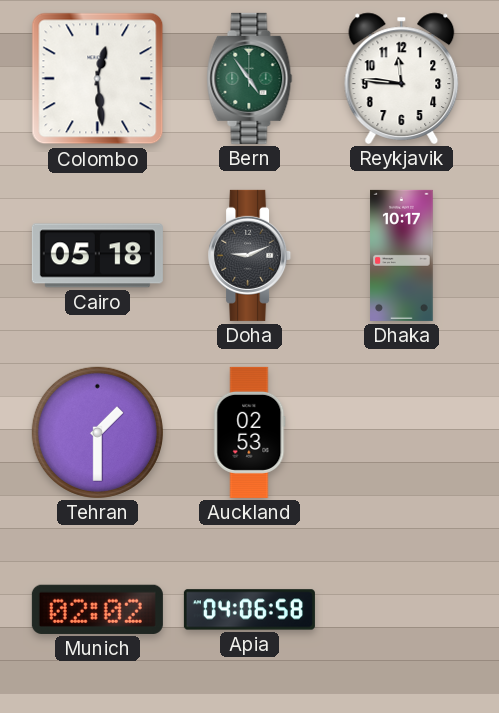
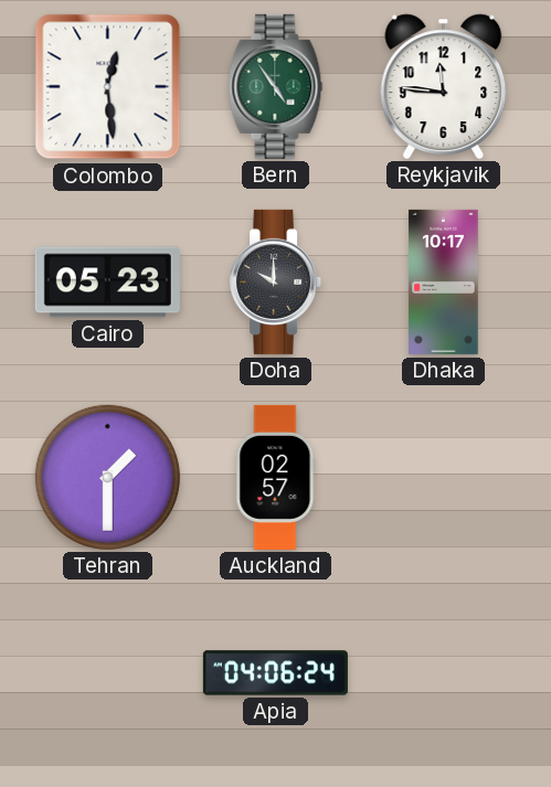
Cairo: 05:18 -> 05:23 (107, 283)
Doha: 9:11 -> 10:00 (276, 281)
Auckland: 02:53 -> 02:57 (276, 477)
Munich: 02:02 -> none (97, 609)
Apia: 04:06:58 -> 04:06:24 (275, 673)
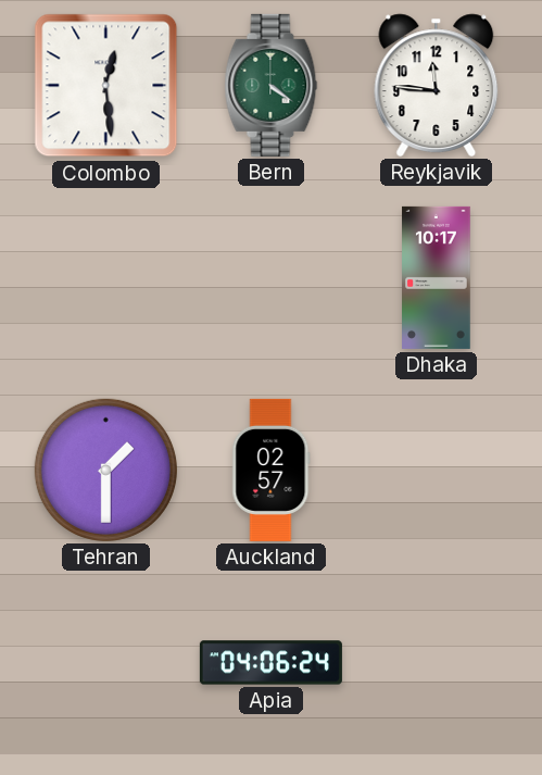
Bern: 4:54 -> 4:21 (272, 85)
Cairo: 05:23 -> none (107, 283)
Doha: 10:00 -> none (276, 281)
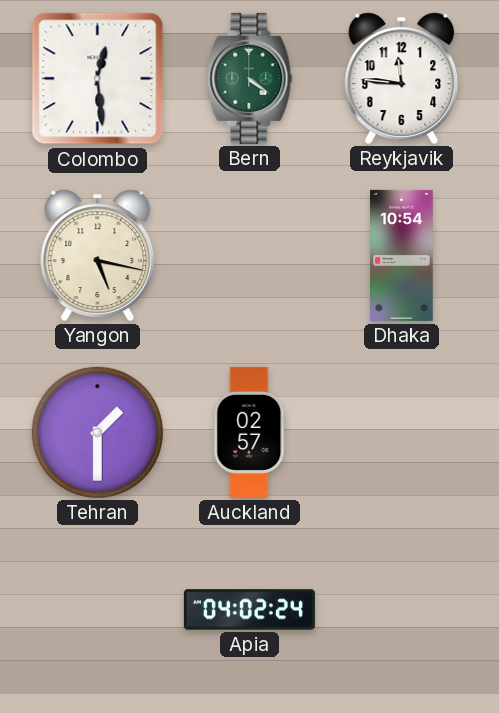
Yangon: none -> 5:17 (98, 255)
Dhaka: 10:17 -> 10:54 (402, 255)
Apia: 04:06 -> 04:02 (249, 610)
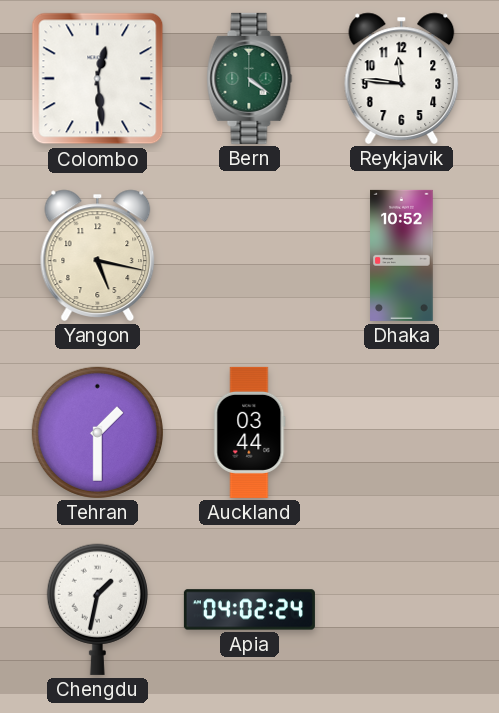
Dhaka: 10:54 -> 10:52 (402, 255)
Auckland: 02:57 -> 03:44 (250, 432)
Chengdu: none -> 1:32 (97, 609)
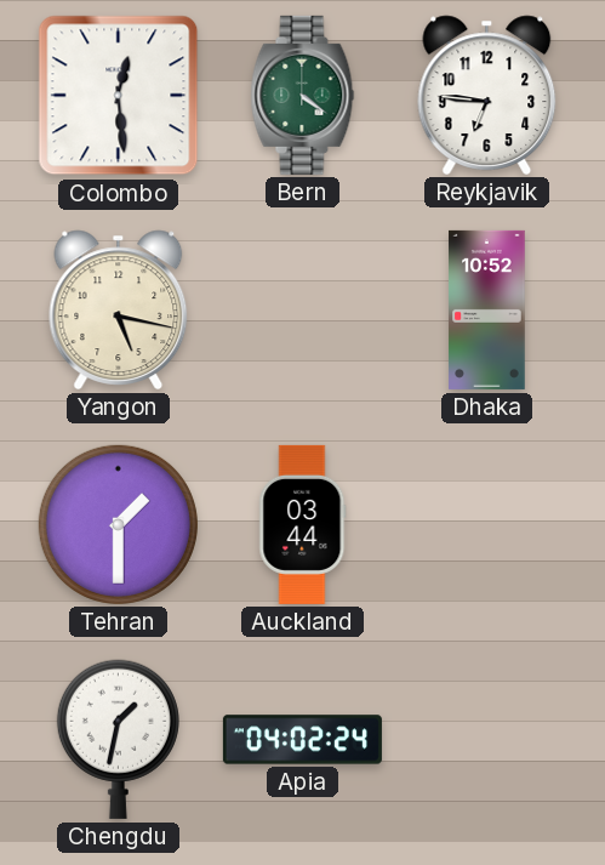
Reykjavik: 11:46 -> 6:46 (487, 95)
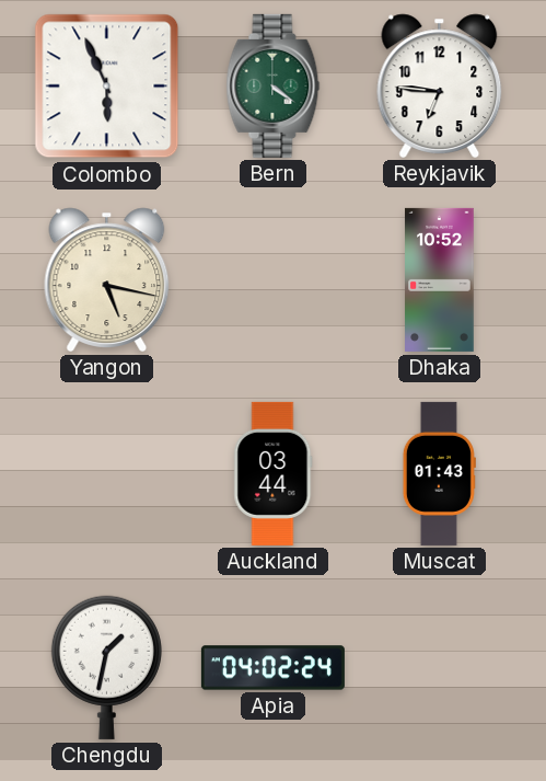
Colombo: 12:29 -> 5:56 (107, 87)
Tehran: 1:30 -> none (118, 524)
Muscat: none -> 01:43 (439, 473)
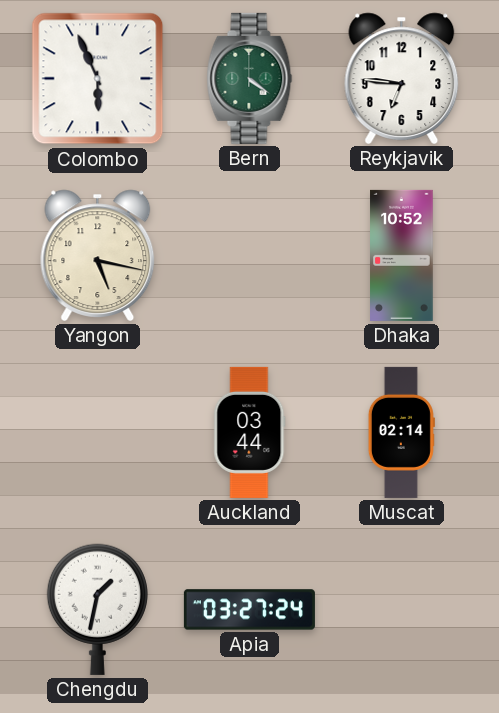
Muscat: 01:43 -> 02:14 (401, 432)
Apia: 04:02 -> 03:27 (249, 610)
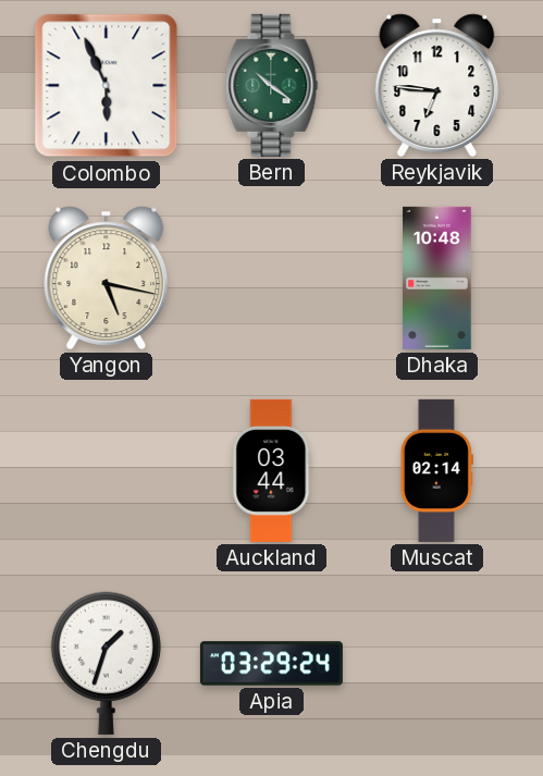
Bern: 4:21 -> 10:21 (272, 85)
Dhaka: 10:52 -> 10:48 (437, 278)
Chengdu: 1:32 -> 1:33 (106, 663)
Apia: 03:27 -> 03:29 (271, 664)
